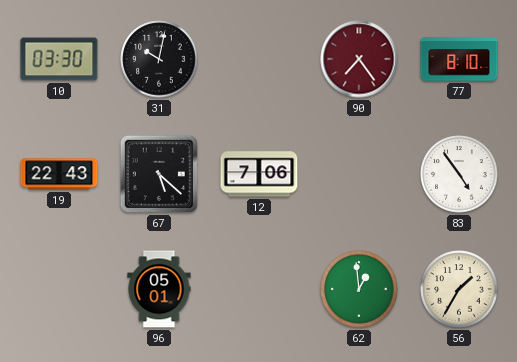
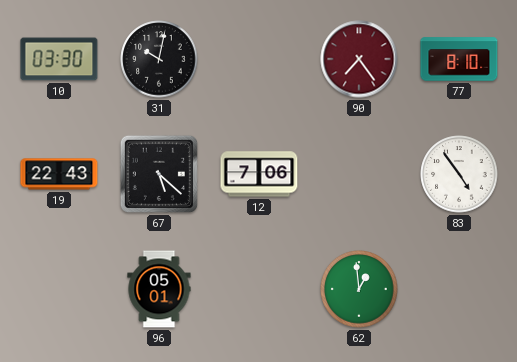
56: 1:35 -> none (459, 289)
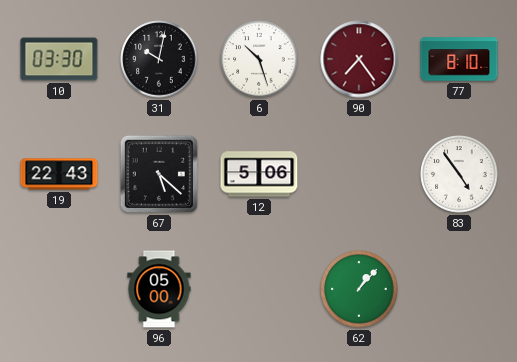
6: none -> 10:27 (259, 59)
12: 7:06 -> 5:06 (259, 174)
96: 05:01 -> 05:00 (159, 289)
62: 12:59 -> 1:07 (359, 289)
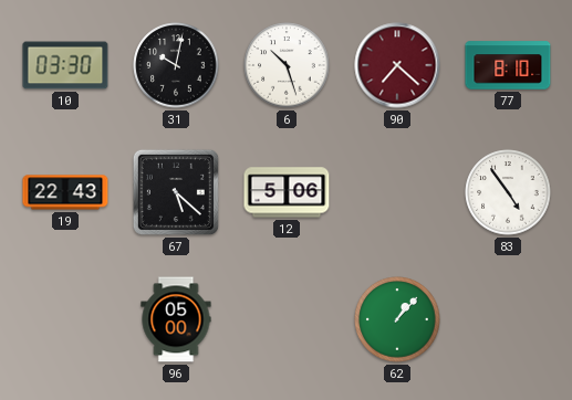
90: 7:24 -> 7:22 (397, 65)
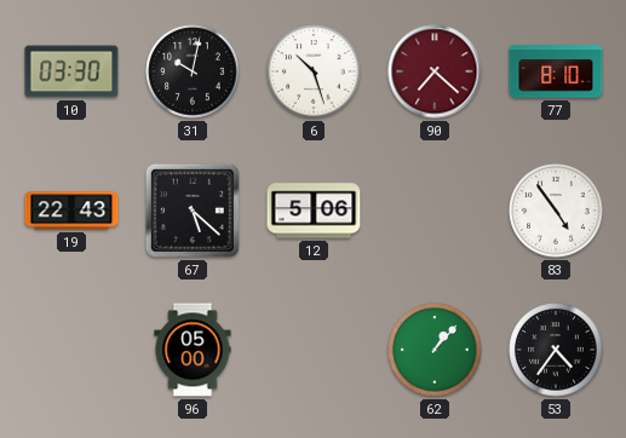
53: none -> 4:36 (556, 350)
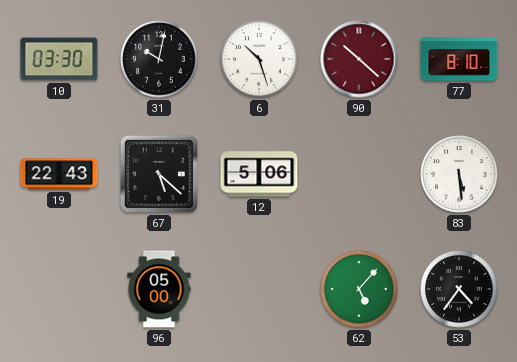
90: 7:22 -> 10:22 (359, 59)
83: 4:54 -> 5:29 (459, 174)
62: 1:07 -> 5:07 (359, 289)
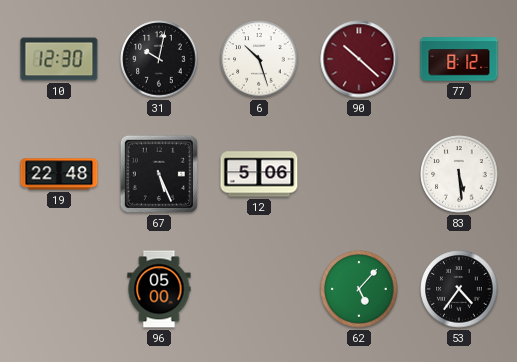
10: 03:30 -> 12:30 (59, 59)
77: 8:10 -> 8:12 (459, 59)
19: 22:43 -> 22:48 (59, 174)
67: 5:22 -> 5:26 (159, 174)
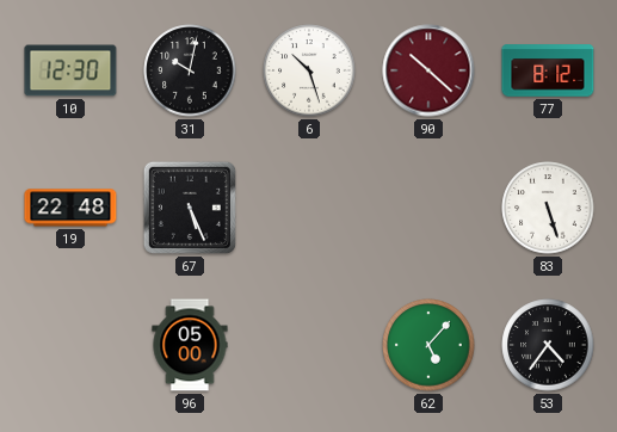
12: 5:06 -> none (259, 174)
83: 5:29 -> 5:27 (548, 208)
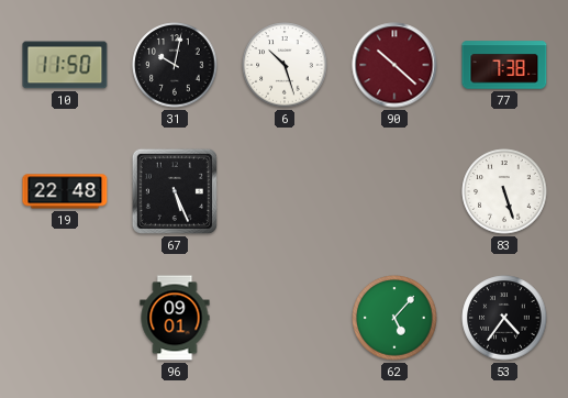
10: 12:30 -> 11:50 (65, 65)
77: 8:12 -> 7:38 (504, 65)
96: 05:00 -> 09:01 (175, 318)
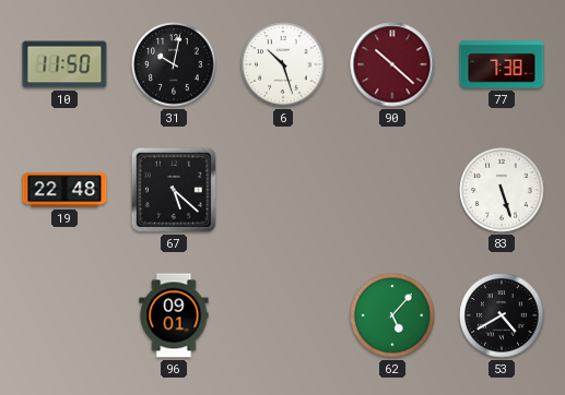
67: 5:26 -> 5:22 (174, 190)
53: 4:36 -> 4:40 (502, 315)
